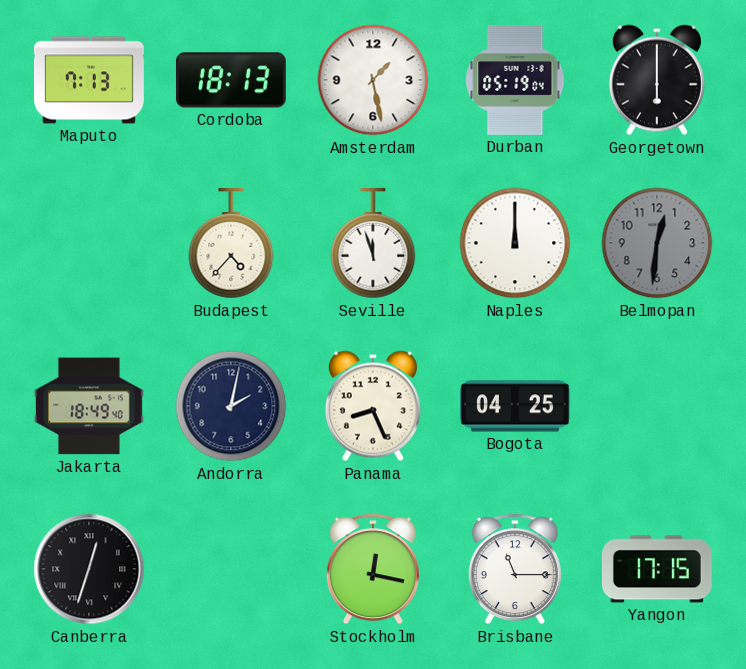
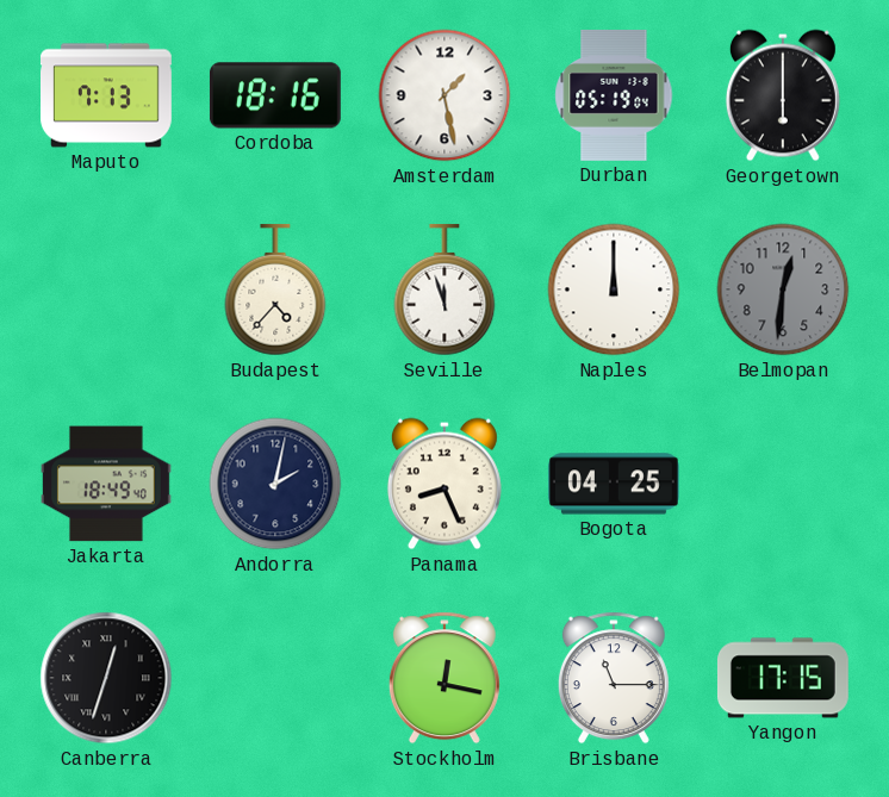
Cordoba: 18:13 -> 18:16 (275, 95)
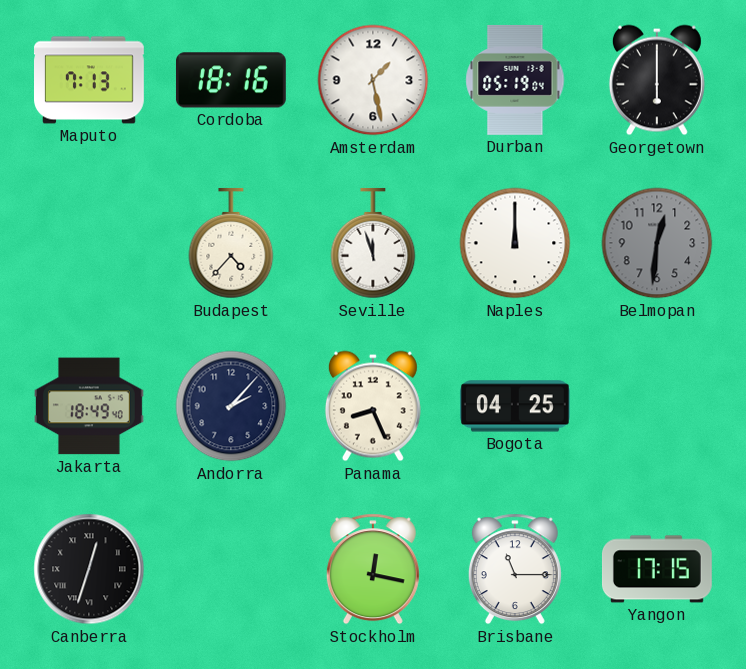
Andorra: 2:02 -> 2:07 (231, 406)
